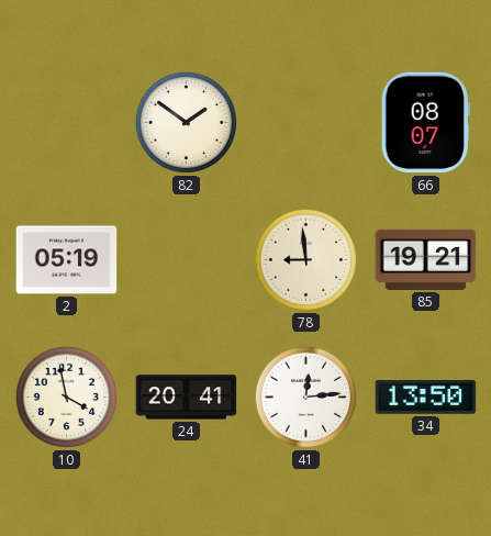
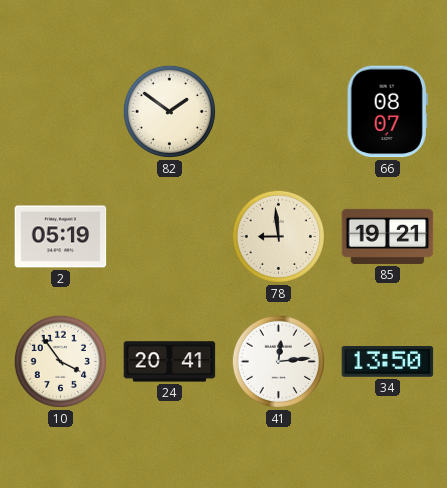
10: 3:58 -> 3:54 (60, 361)
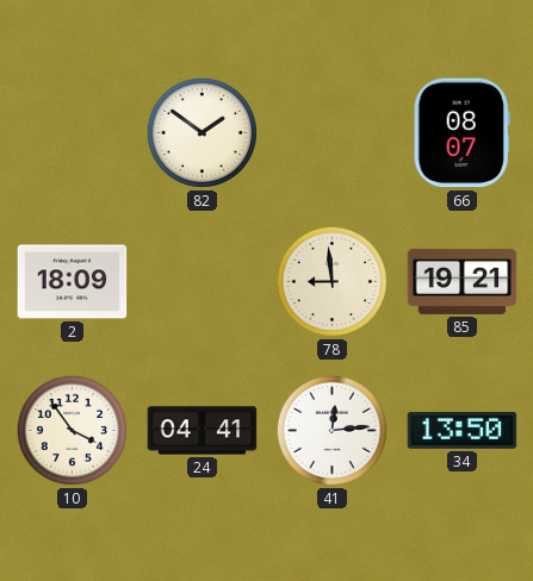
2: 05:19 -> 18:09 (73, 282)
24: 20:41 -> 04:41 (203, 431)
